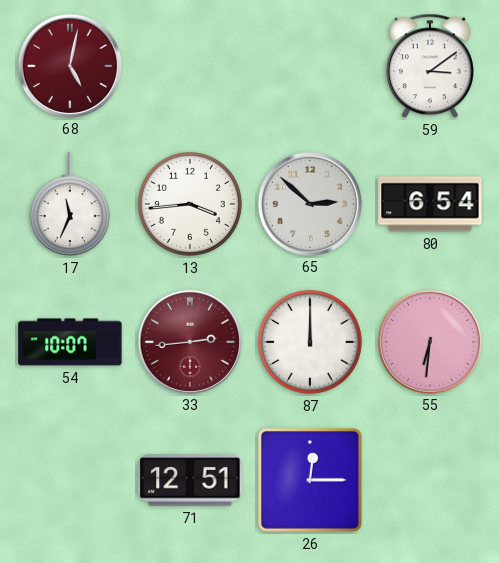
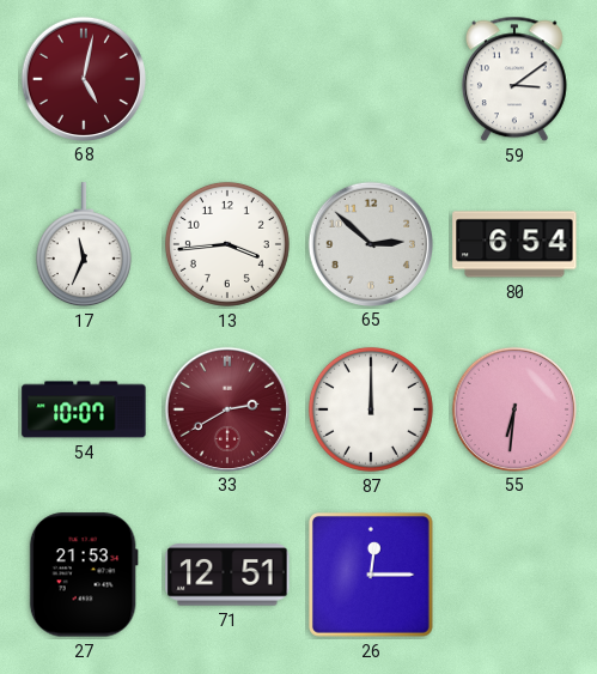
33: 2:44 -> 2:40 (226, 408)
27: none -> 21:53 (84, 575)
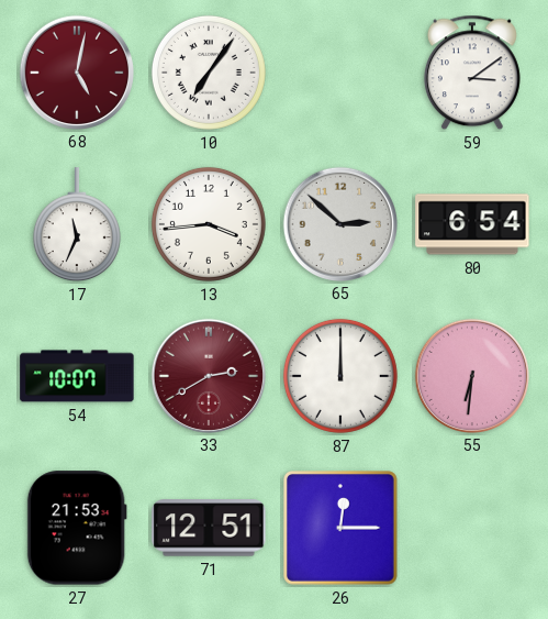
10: none -> 7:06 (209, 73)
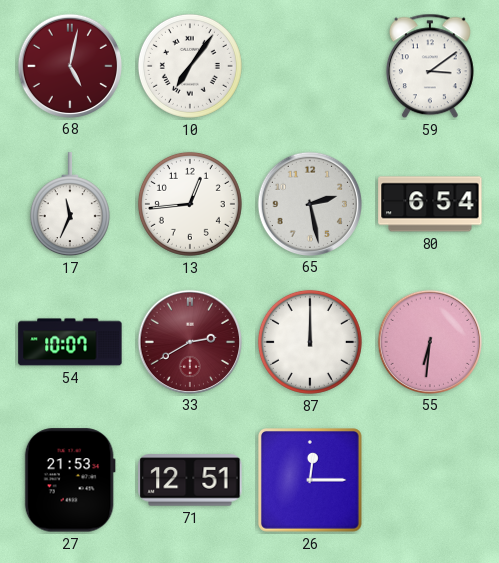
13: 3:44 -> 12:44 (190, 204)
65: 2:52 -> 2:28 (309, 203)
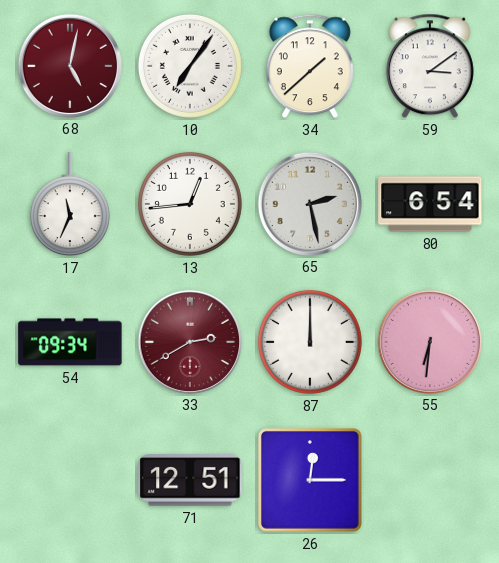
34: none -> 1:38 (310, 66)
54: 10:07 -> 09:34 (70, 342)
27: 21:53 -> none (70, 480)
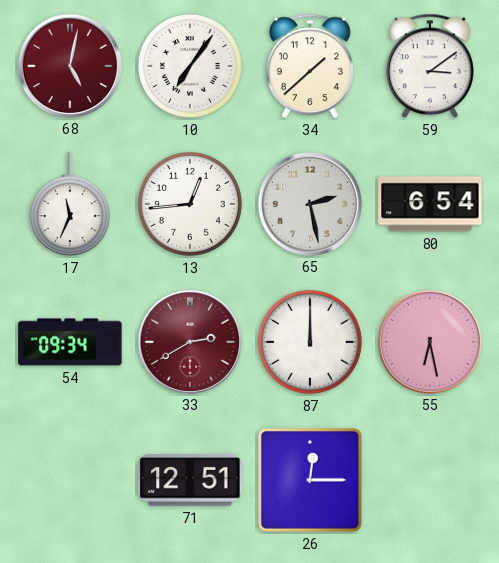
55: 6:31 -> 6:28 (429, 341)
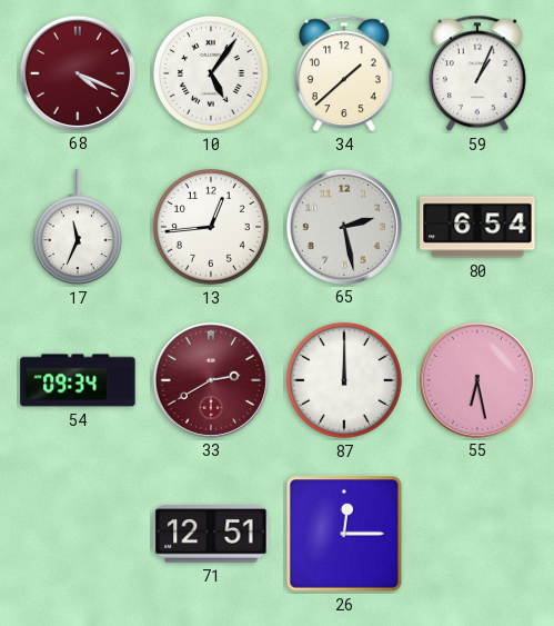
68: 5:02 -> 4:19 (77, 72)
10: 7:06 -> 5:06 (211, 73)
59: 3:09 -> 1:04 (477, 73)
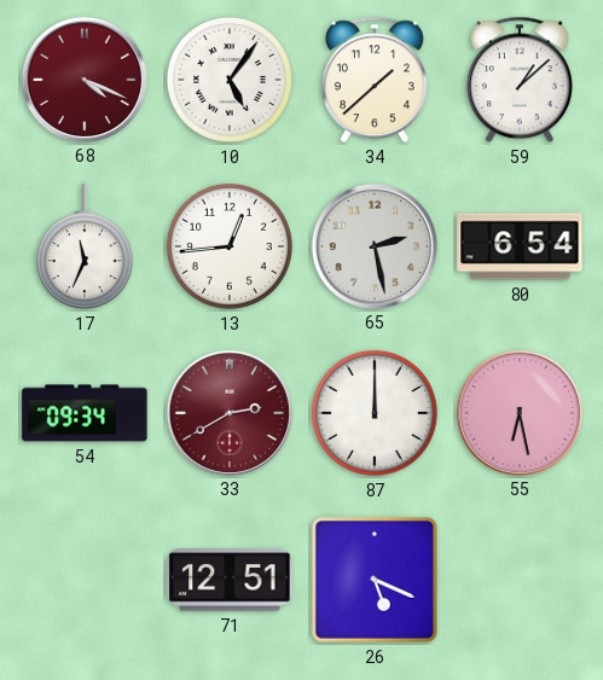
59: 1:04 -> 1:08 (520, 80)
26: 12:15 -> 5:19 (376, 581)
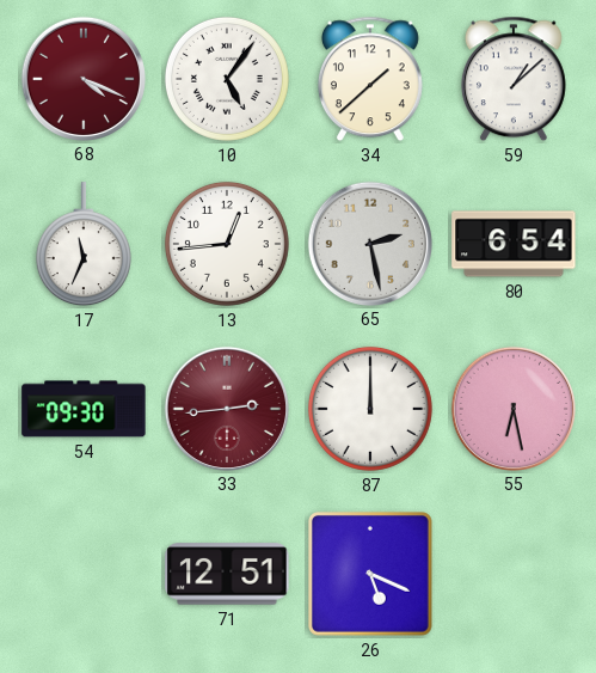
54: 09:34 -> 09:30 (84, 409)
33: 2:40 -> 2:44 (226, 408)
